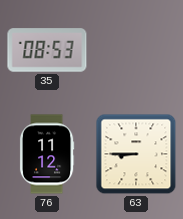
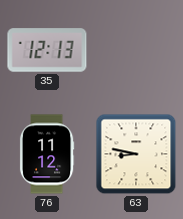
35: 08:53 -> 12:13 (47, 50)
63: 8:45 -> 8:47 (136, 154)
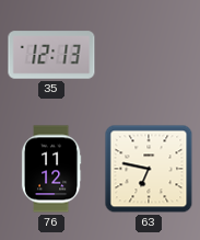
63: 8:47 -> 6:47 (149, 169)
